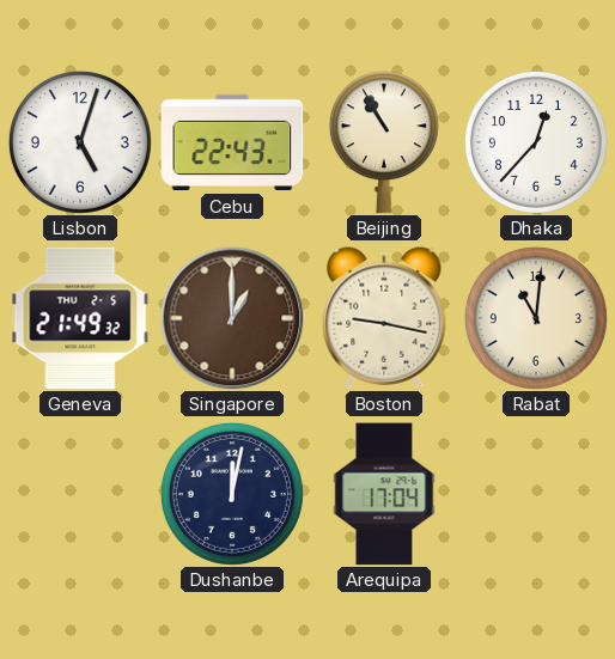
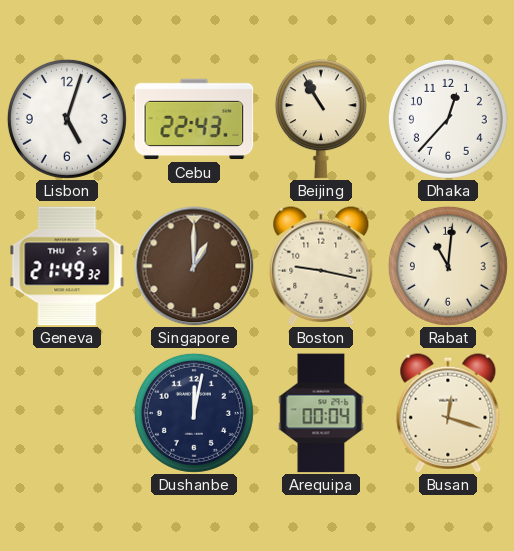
Arequipa: 17:04 -> 00:04 (321, 413)
Busan: none -> 12:18 (448, 413)
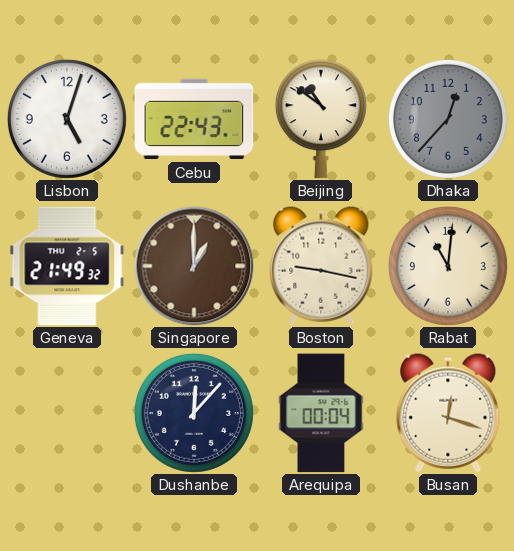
Beijing: 10:55 -> 10:51 (321, 119)
Dhaka dial: white -> grey (448, 119)
Dushanbe: 12:02 -> 12:07 (194, 413)
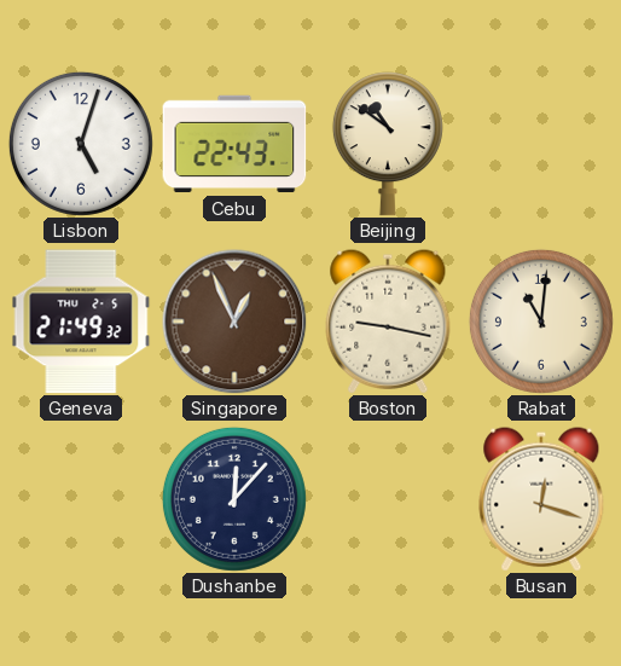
Dhaka: 12:37 -> none (448, 119)
Singapore: 1:00 -> 12:56 (234, 322)
Arequipa: 00:04 -> none (321, 413)
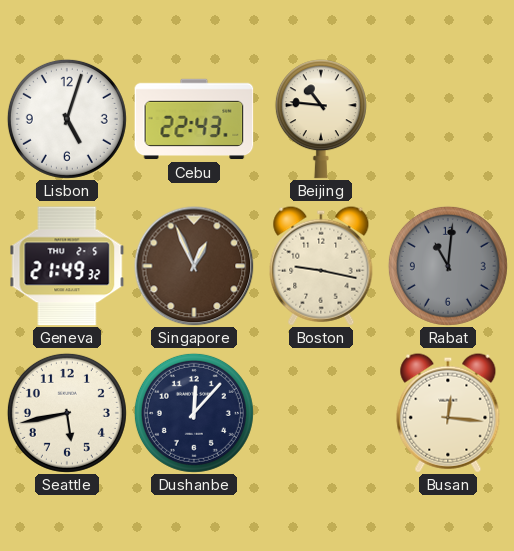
Beijing: 10:51 -> 10:46 (321, 119)
Rabat dial: cream -> grey (448, 266)
Seattle: none -> 5:43 (67, 413)
Busan: 12:18 -> 12:16 (448, 413)
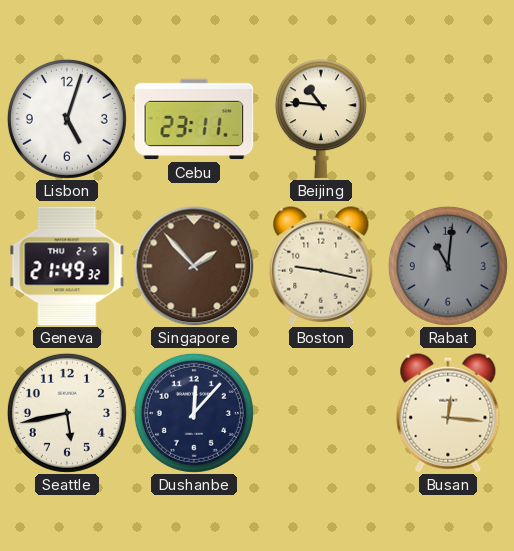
Cebu: 22:43 -> 23:11 (194, 119)
Singapore: 12:56 -> 1:53 (194, 266)
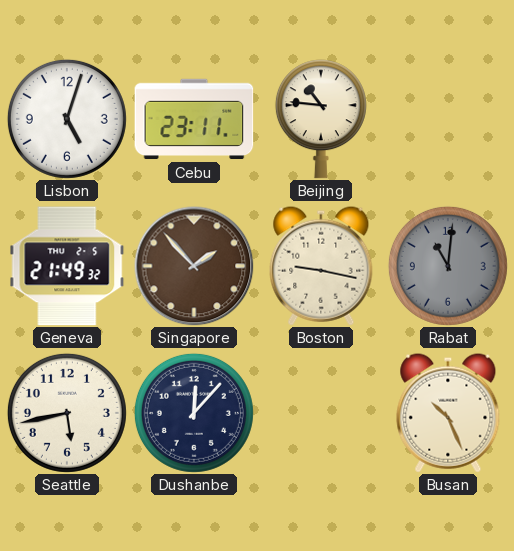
Busan: 12:16 -> 10:26 (448, 413)
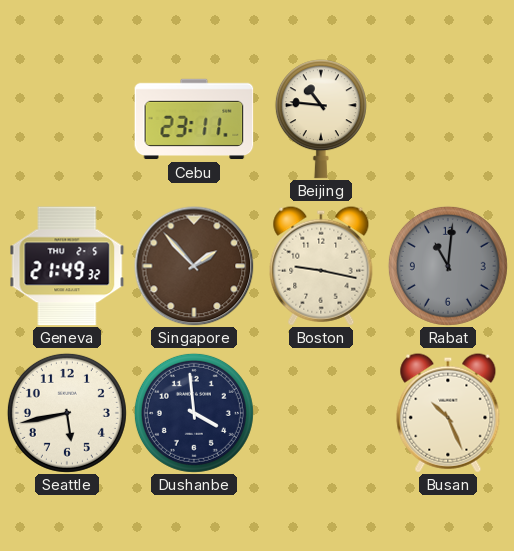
Lisbon: 5:03 -> none (67, 119)
Dushanbe: 12:07 -> 3:59 (194, 413)
